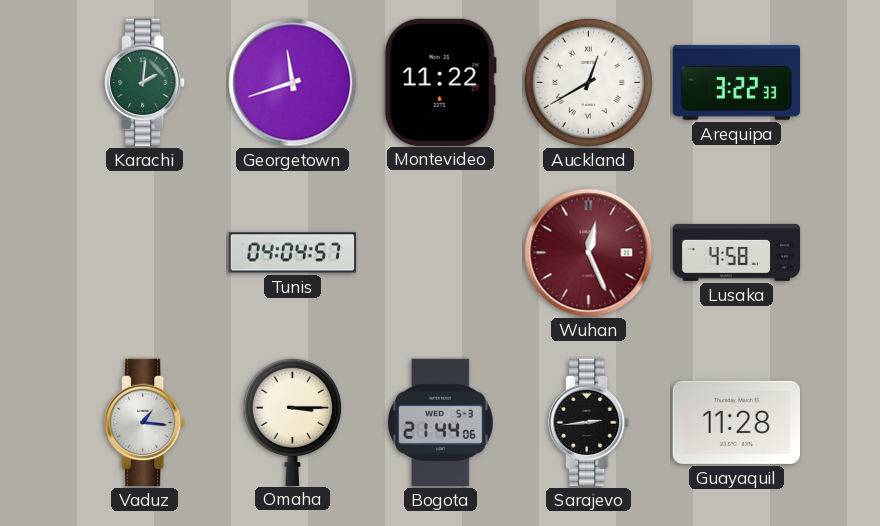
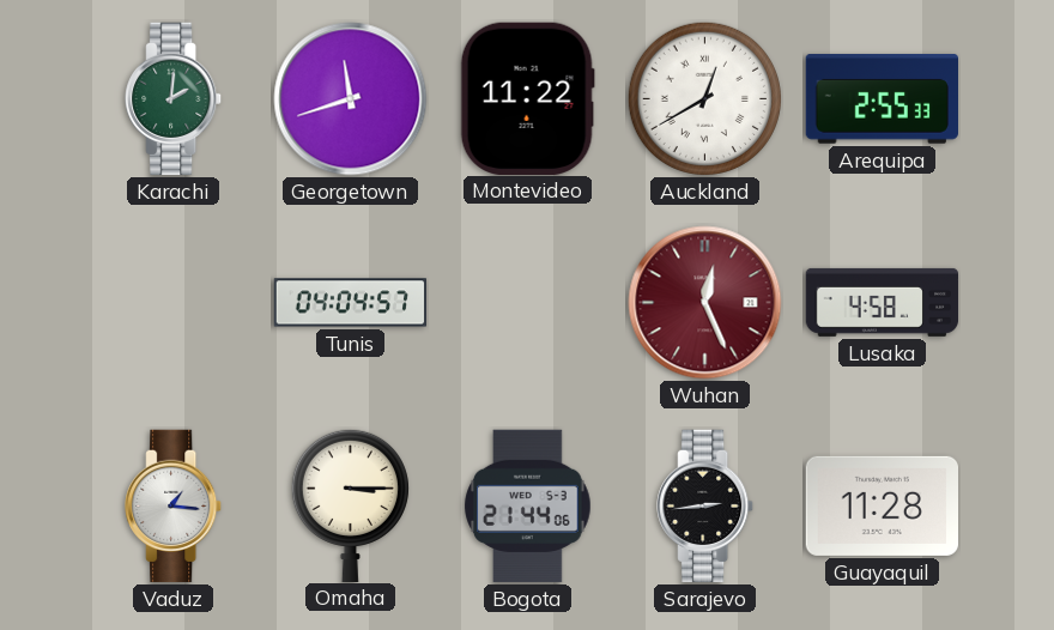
Arequipa: 3:22 -> 2:55 (882, 99)
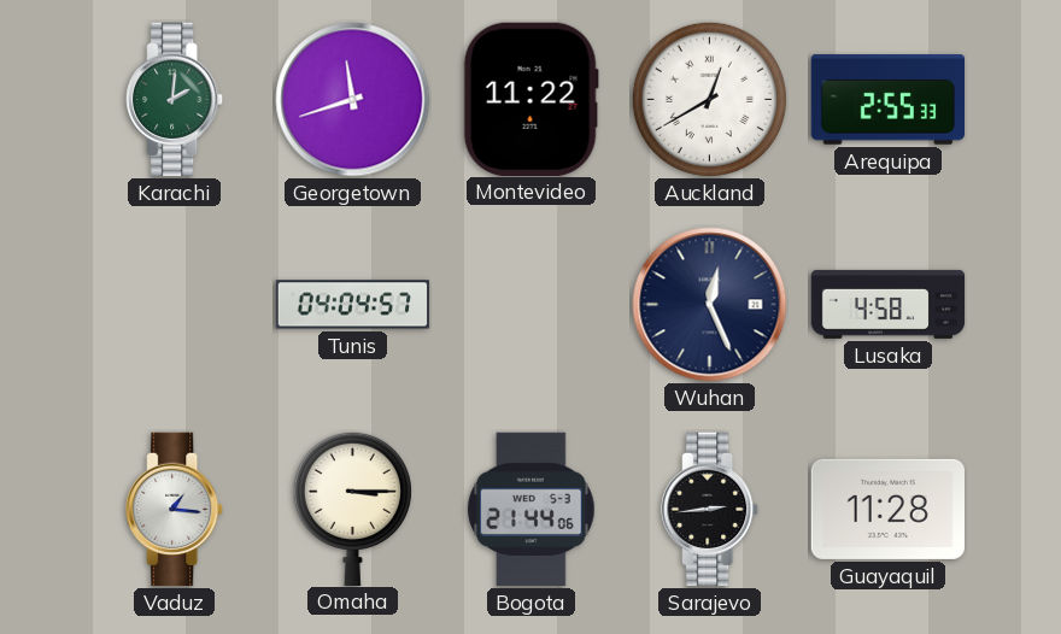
Wuhan dial: burgundy -> navy (710, 305)
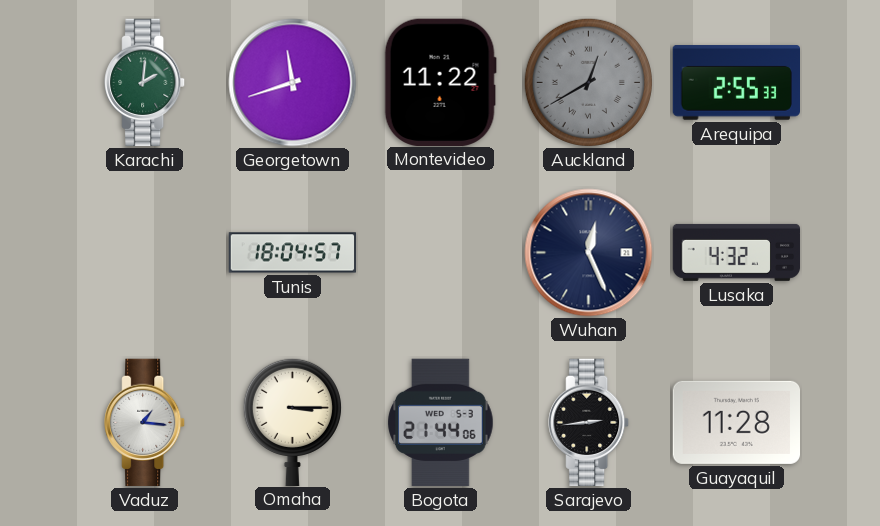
Auckland dial: white -> grey (588, 82)
Tunis: 04:04 -> 18:04 (293, 253)
Lusaka: 4:58 -> 4:32 (737, 252)
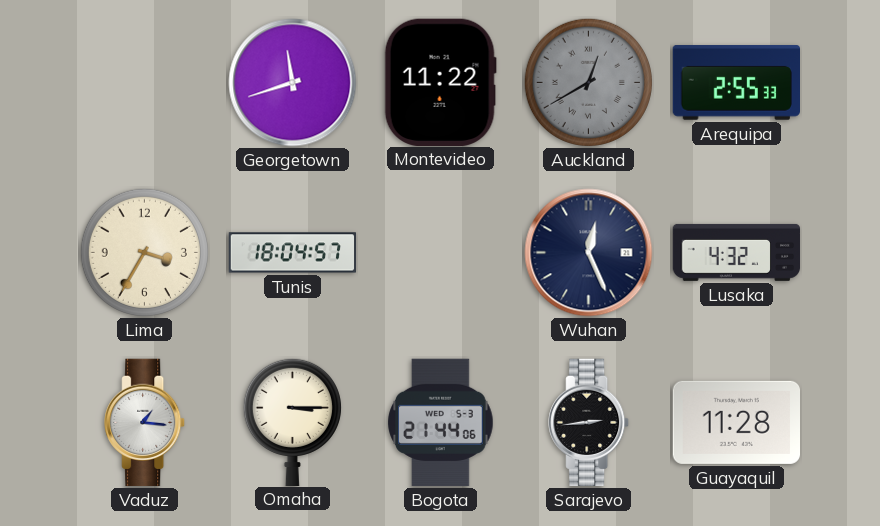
Karachi: 2:01 -> none (145, 83)
Lima: none -> 3:35 (144, 252)
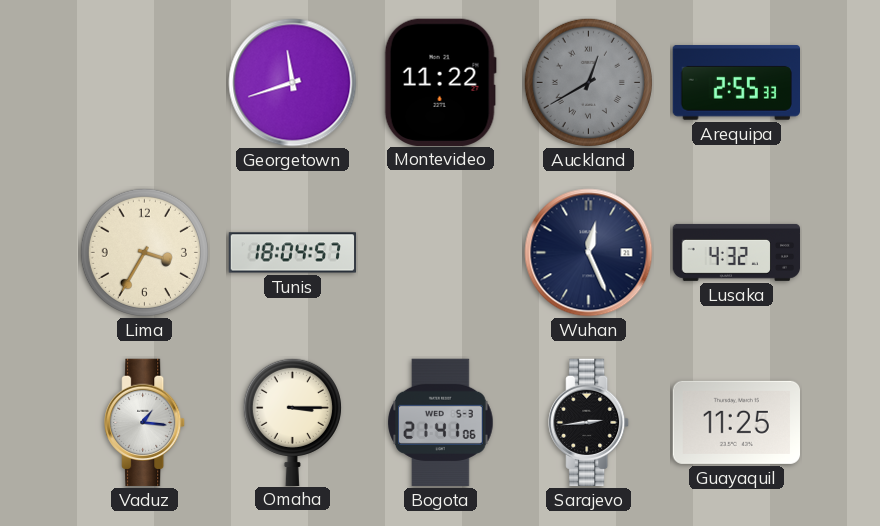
Bogota: 21:44 -> 21:41 (441, 423)
Guayaquil: 11:28 -> 11:25 (736, 422)
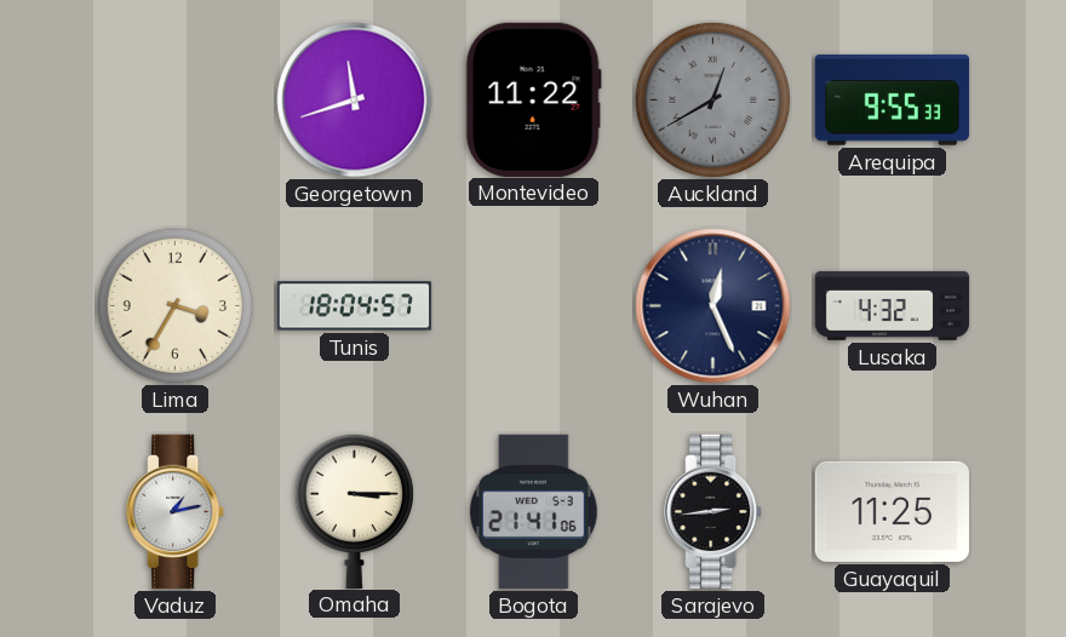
Arequipa: 2:55 -> 9:55 (892, 101)
Vaduz: 1:16 -> 1:13 (176, 512)
